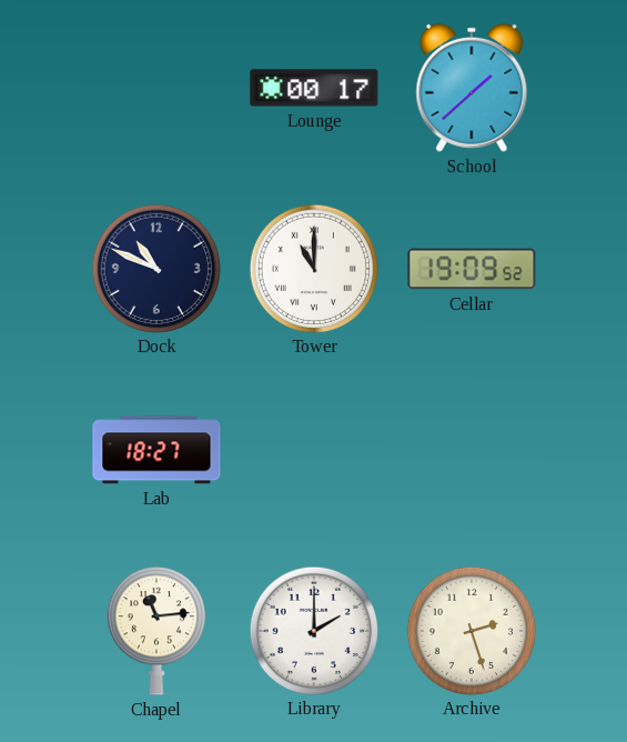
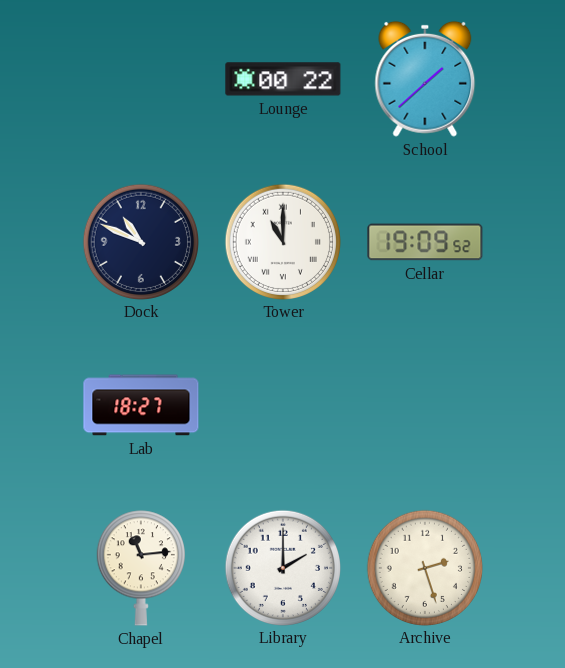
Lounge: 00:17 -> 00:22 (283, 79)
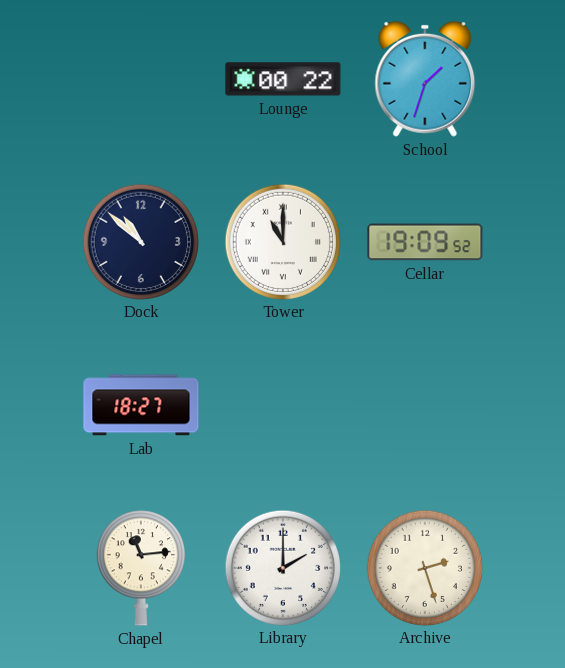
School: 1:38 -> 1:33 (425, 79)
Dock: 10:49 -> 10:52 (140, 241)
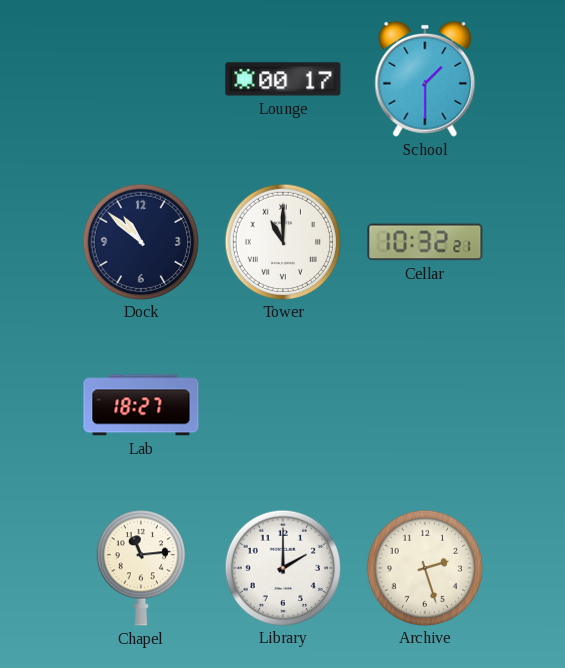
Lounge: 00:22 -> 00:17 (283, 79)
School: 1:33 -> 1:30 (425, 79)
Cellar: 19:09 -> 10:32 (425, 242)
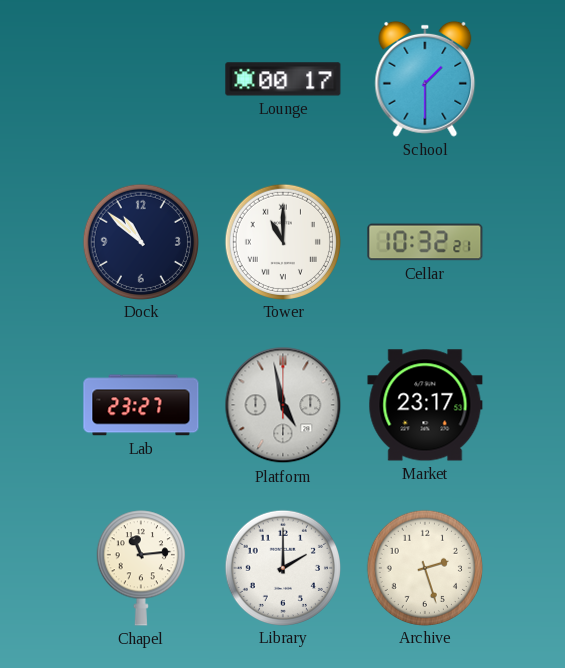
Lab: 18:27 -> 23:27 (141, 405)
Platform: none -> 4:58 (283, 405)
Market: none -> 23:17 (425, 405)
